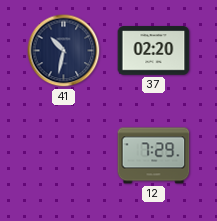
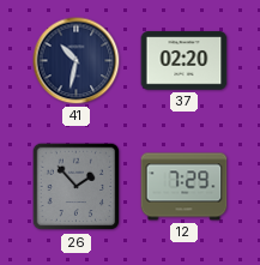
26: none -> 1:53 (77, 187)
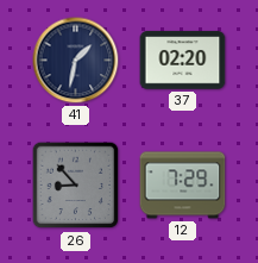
41: 10:32 -> 1:32 (76, 61)
26: 1:53 -> 8:53 (76, 186)
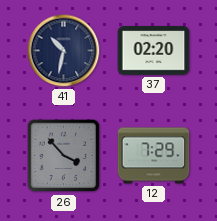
41: 1:32 -> 10:32 (64, 51)
26: 8:53 -> 3:53 (64, 156)
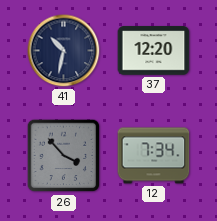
37: 02:20 -> 12:20 (154, 51)
12: 7:29 -> 7:34 (154, 156)
